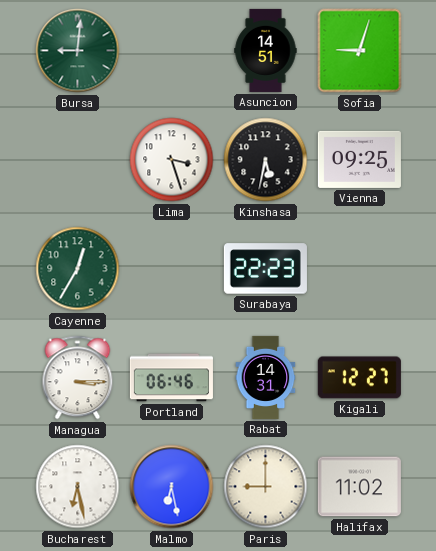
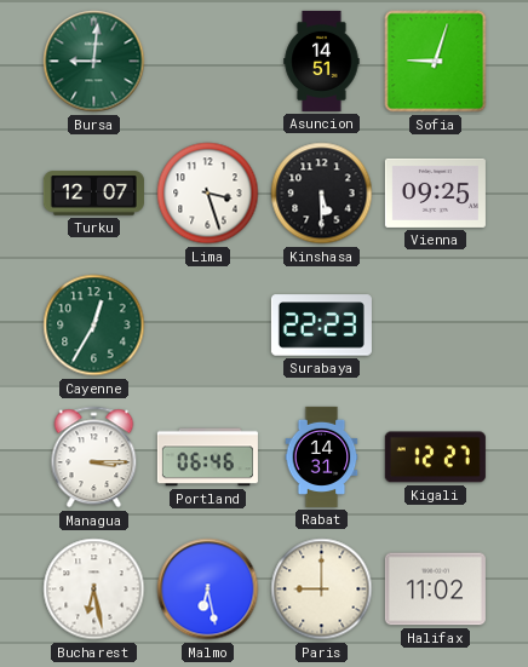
Turku: none -> 12:07 (93, 194)
Kinshasa: 5:32 -> 5:30 (322, 194)
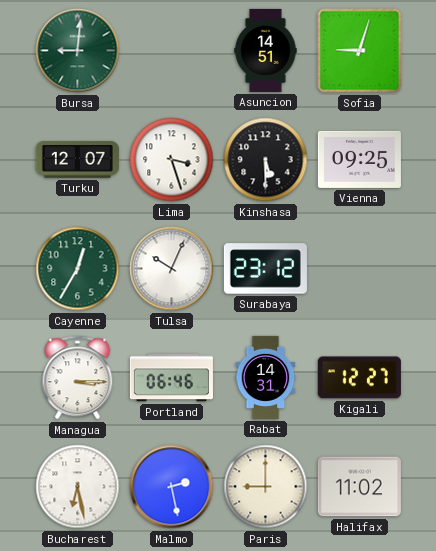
Tulsa: none -> 10:04 (172, 269)
Surabaya: 22:23 -> 23:12 (265, 269)
Malmo: 6:28 -> 2:28 (172, 487)
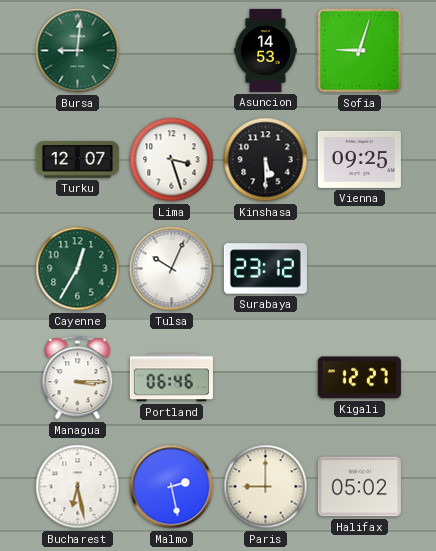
Asuncion: 14:51 -> 14:53 (266, 50)
Rabat: 14:31 -> none (266, 377)
Halifax: 11:02 -> 05:02 (359, 487)
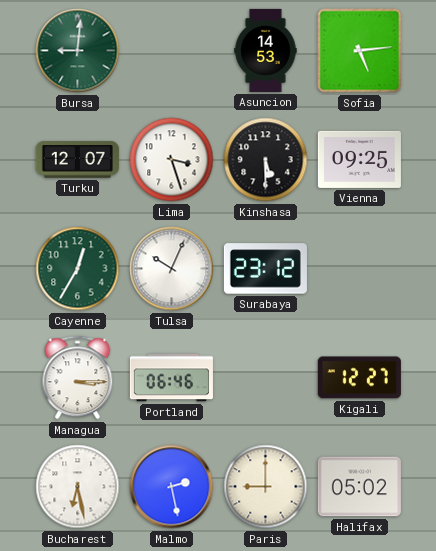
Sofia: 9:03 -> 5:14 (360, 51)
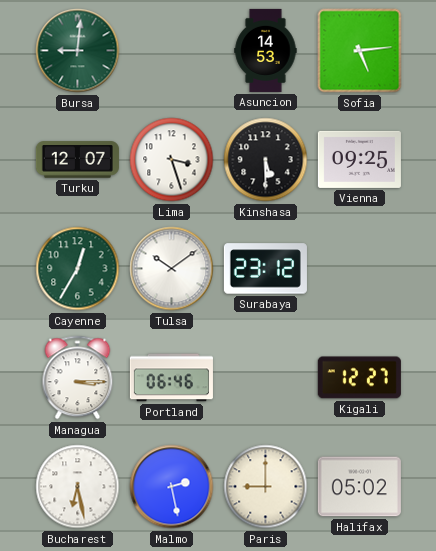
Tulsa: 10:04 -> 10:09 (172, 269)
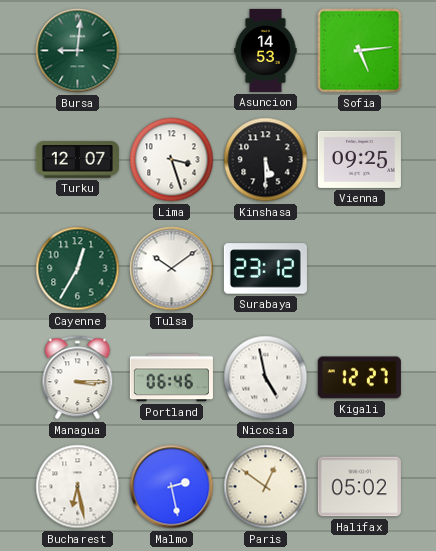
Nicosia: none -> 4:58 (266, 378)
Paris: 9:00 -> 12:51 (266, 487)
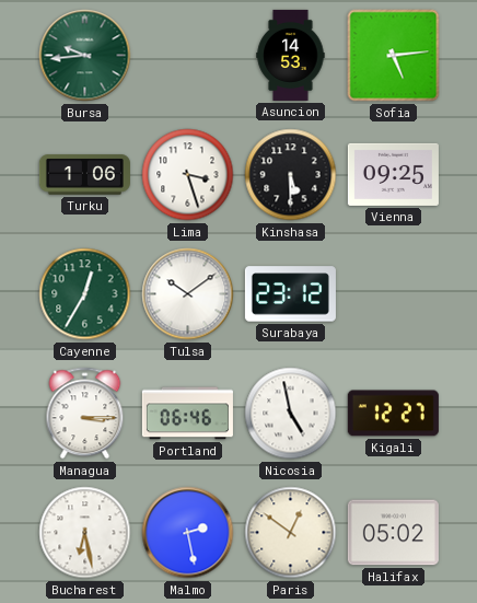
Bursa: 9:01 -> 9:44 (85, 56)
Turku: 12:07 -> 1:06 (84, 175)
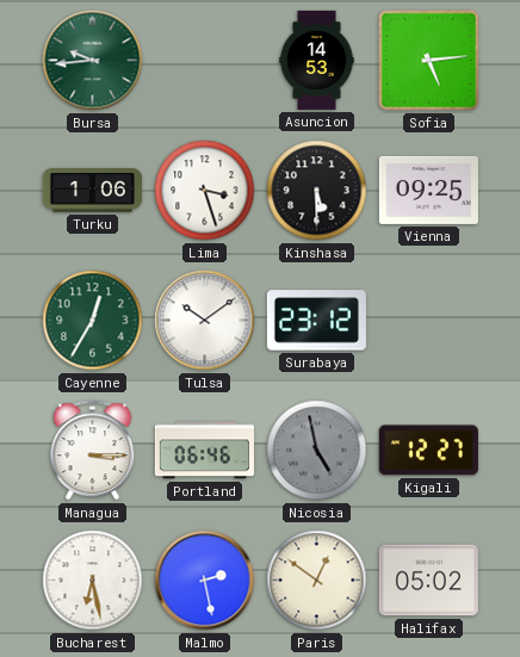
Nicosia dial: white -> grey (317, 451)
